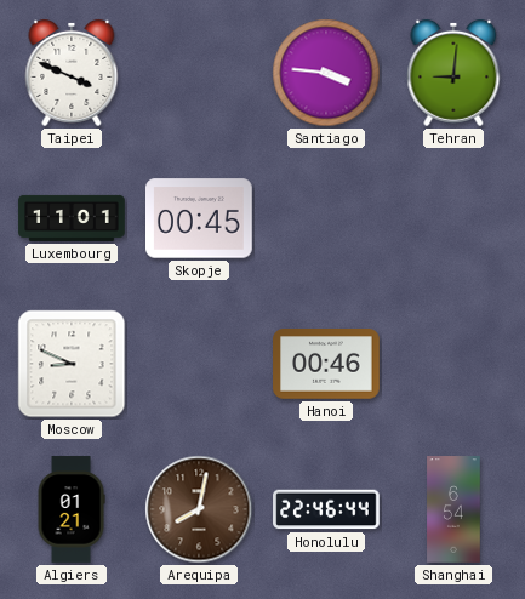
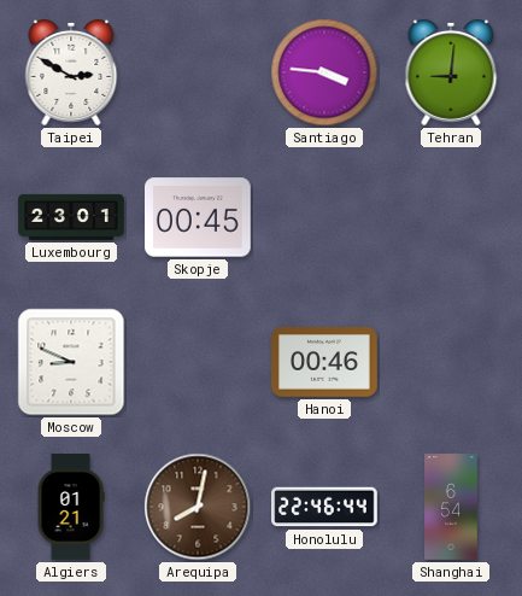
Taipei: 3:49 -> 2:50 (71, 72)
Luxembourg: 11:01 -> 23:01 (71, 217)
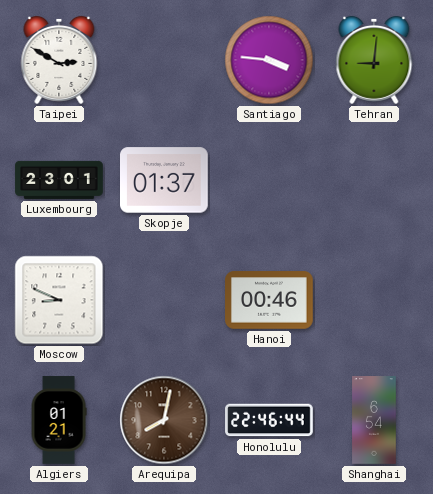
Skopje: 00:45 -> 01:37 (165, 180)
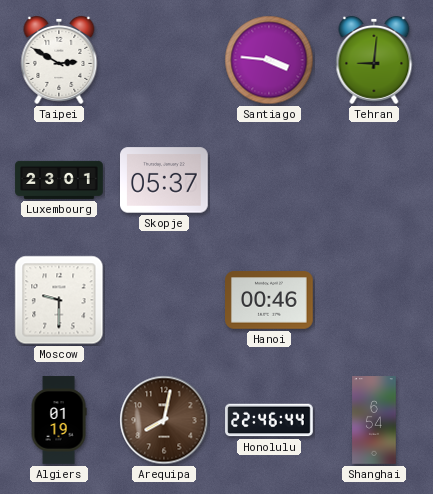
Skopje: 01:37 -> 05:37 (165, 180)
Moscow: 8:49 -> 9:30 (59, 300)
Algiers: 01:21 -> 01:19 (59, 420)
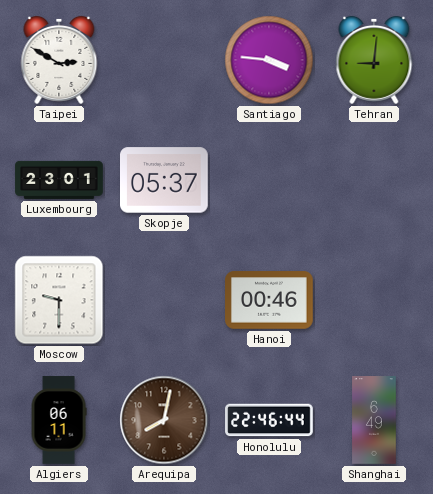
Algiers: 01:19 -> 06:11 (59, 420)
Shanghai: 6:54 -> 6:49 (374, 420)
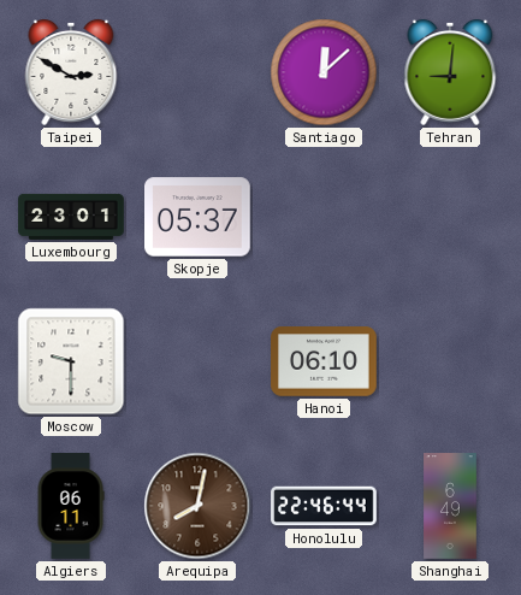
Santiago: 3:46 -> 12:08 (324, 72)
Hanoi: 00:46 -> 06:10 (324, 361)
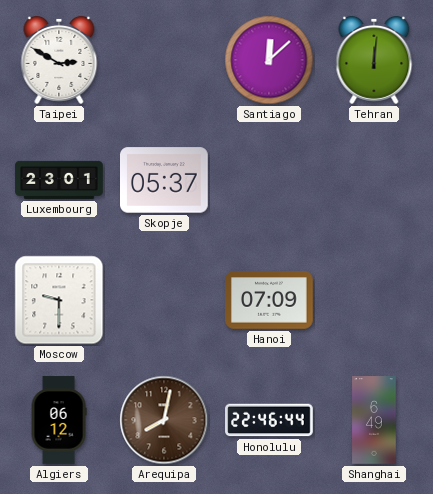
Tehran: 9:01 -> 12:01 (374, 60)
Hanoi: 06:10 -> 07:09 (269, 300)
Algiers: 06:11 -> 06:12 (59, 420)
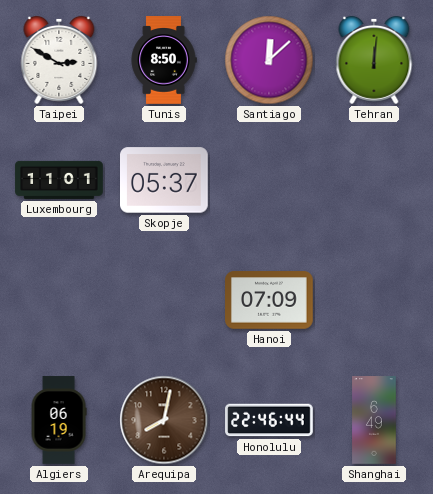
Tunis: none -> 8:50 (164, 60)
Luxembourg: 23:01 -> 11:01 (59, 180)
Moscow: 9:30 -> none (59, 300)
Algiers: 06:12 -> 06:19 (59, 420)
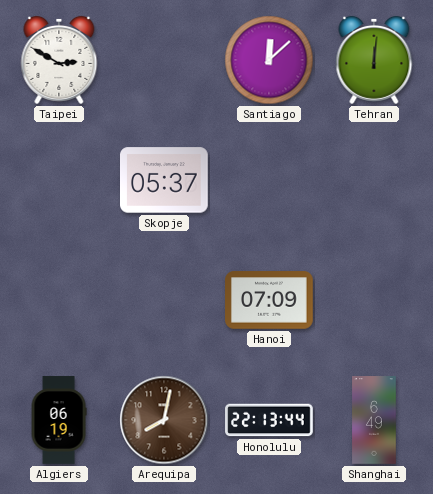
Tunis: 8:50 -> none (164, 60)
Luxembourg: 11:01 -> none (59, 180)
Honolulu: 22:46 -> 22:13 (269, 420)
